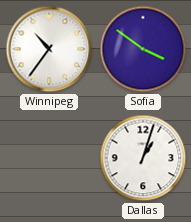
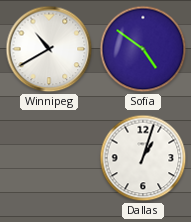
Winnipeg: 10:36 -> 10:40 (49, 49)
Sofia: 3:51 -> 4:51 (143, 49)
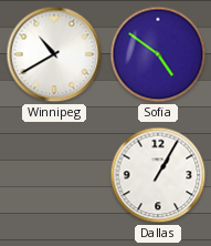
Dallas: 1:03 -> 1:05 (158, 175)
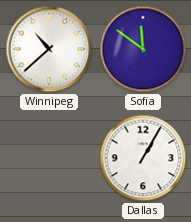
Winnipeg: 10:40 -> 10:38 (49, 49)
Sofia: 4:51 -> 11:51 (143, 49)
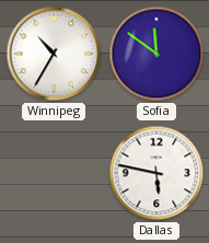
Winnipeg: 10:38 -> 10:35 (54, 54)
Dallas: 1:05 -> 5:47 (156, 173)
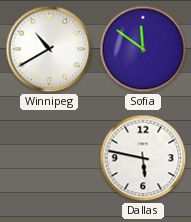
Winnipeg: 10:35 -> 10:40 (49, 49)
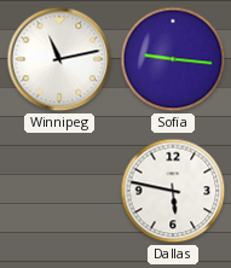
Winnipeg: 10:40 -> 11:13 (59, 59)
Sofia: 11:51 -> 9:16 (173, 59)
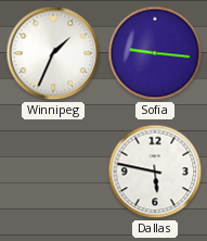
Winnipeg: 11:13 -> 1:34 (53, 53)
